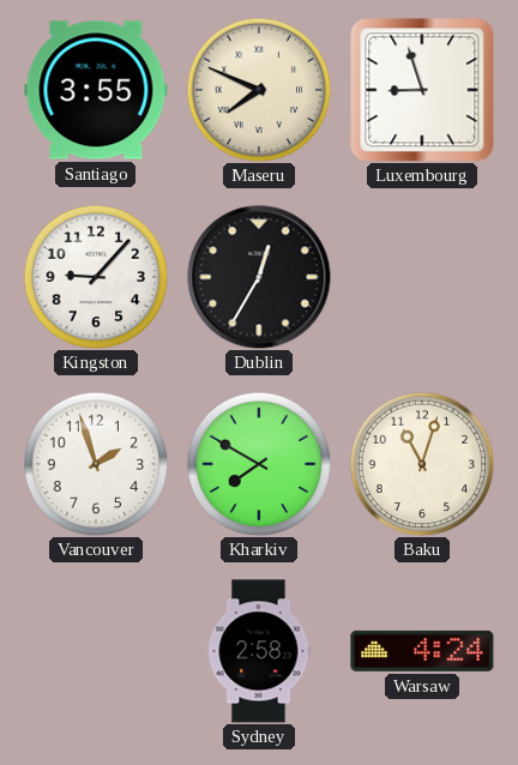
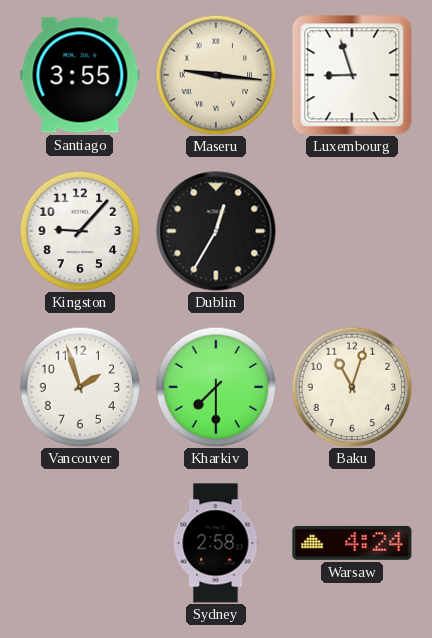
Maseru: 7:49 -> 9:16 (216, 75)
Kharkiv: 7:50 -> 7:30 (216, 387)
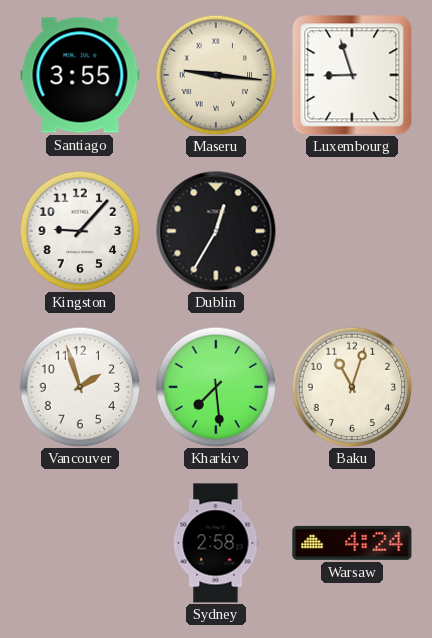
Kharkiv: 7:30 -> 7:29 (216, 387)
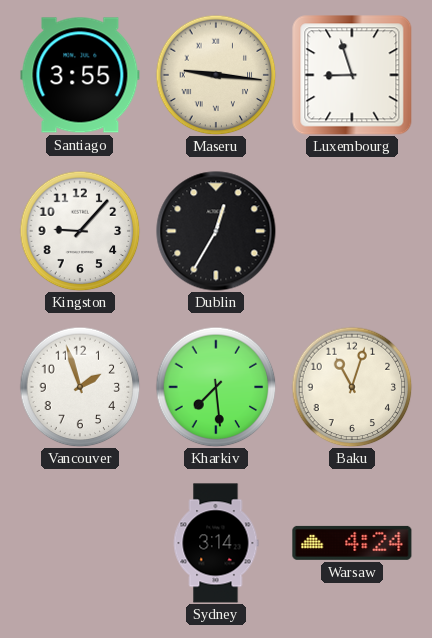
Sydney: 2:58 -> 3:14 (216, 543)
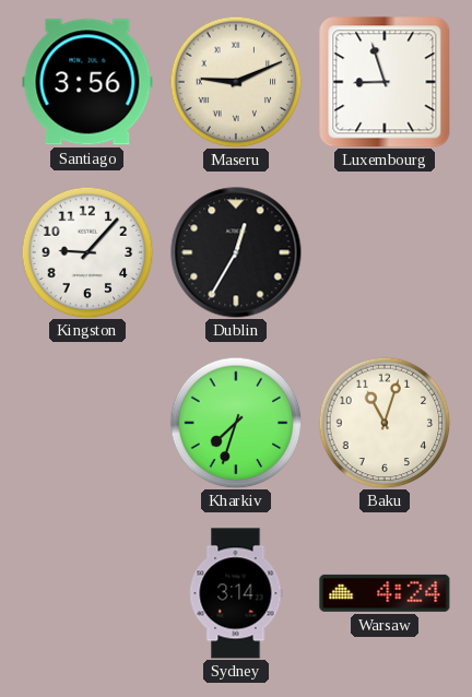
Santiago: 3:55 -> 3:56 (87, 82)
Maseru: 9:16 -> 9:11 (236, 82)
Vancouver: 1:57 -> none (80, 387)
Kharkiv: 7:29 -> 7:33 (236, 423)
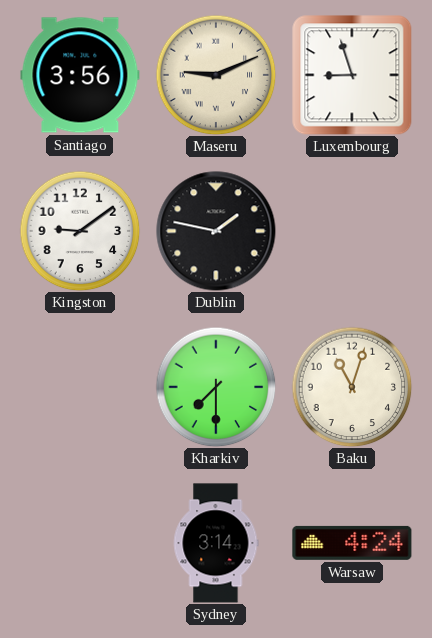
Kingston: 9:07 -> 9:09 (80, 231)
Dublin: 12:35 -> 1:47 (216, 231)
Kharkiv: 7:33 -> 7:30 (216, 387)
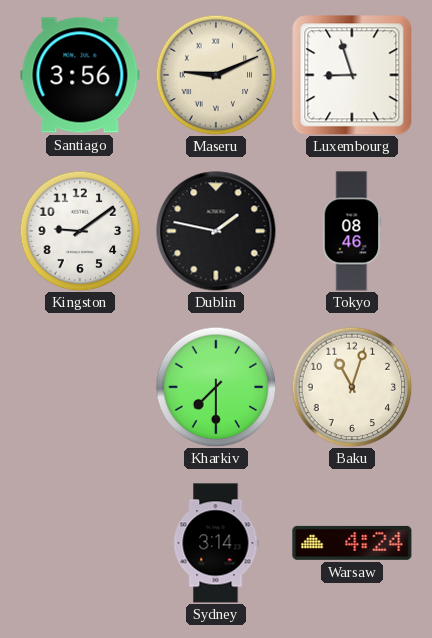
Tokyo: none -> 08:46 (352, 231)
